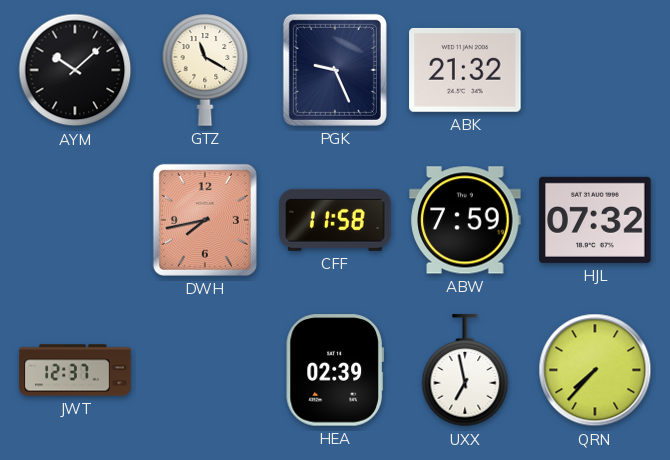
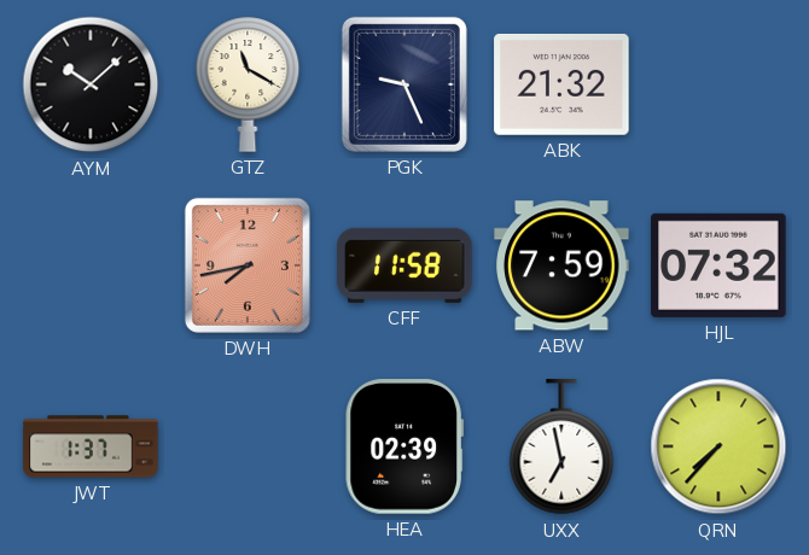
JWT: 12:37 -> 1:37 (91, 446)
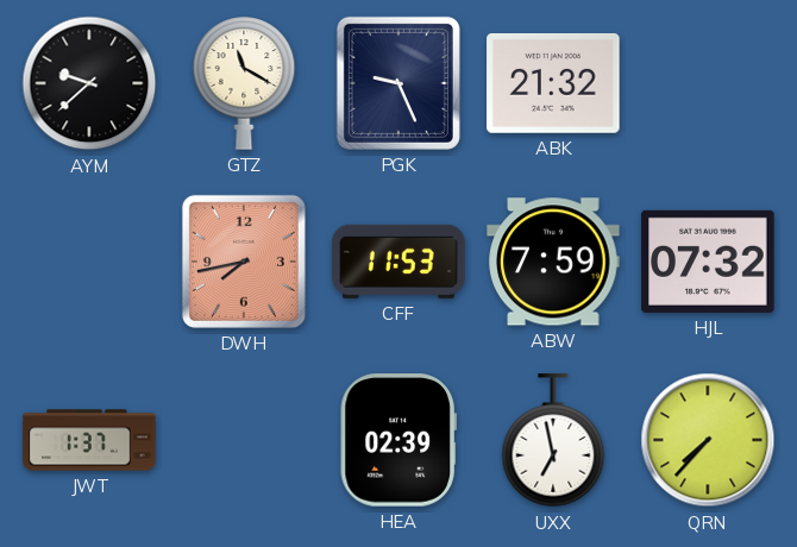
AYM: 10:08 -> 9:38 (89, 83)
CFF: 11:58 -> 11:53 (398, 262)
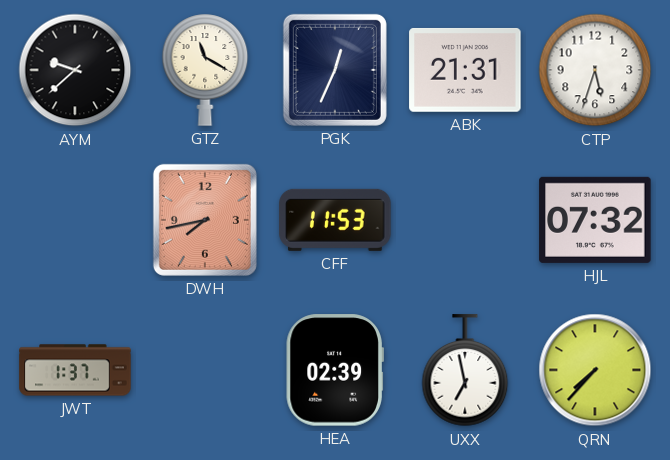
PGK: 9:26 -> 12:34 (335, 70)
ABK: 21:32 -> 21:31 (465, 70)
CTP: none -> 5:33 (595, 70)
ABW: 7:59 -> none (553, 262)
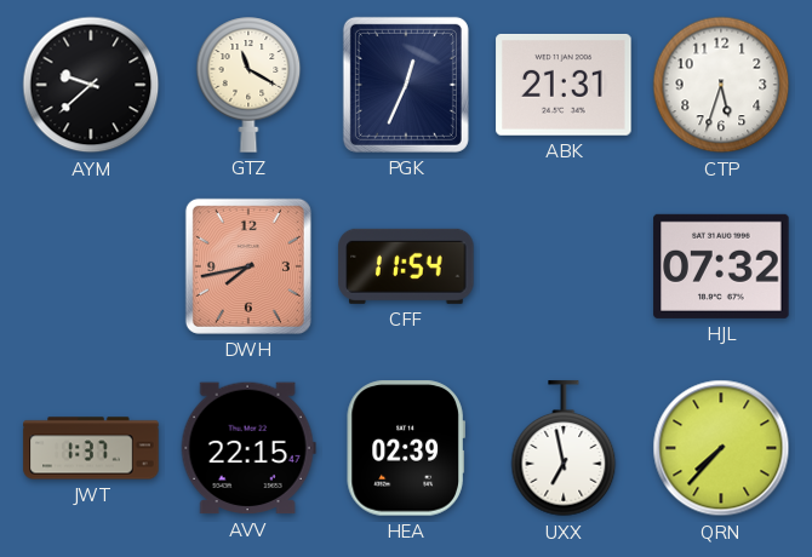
CFF: 11:53 -> 11:54 (406, 266)
AVV: none -> 22:15 (248, 448)
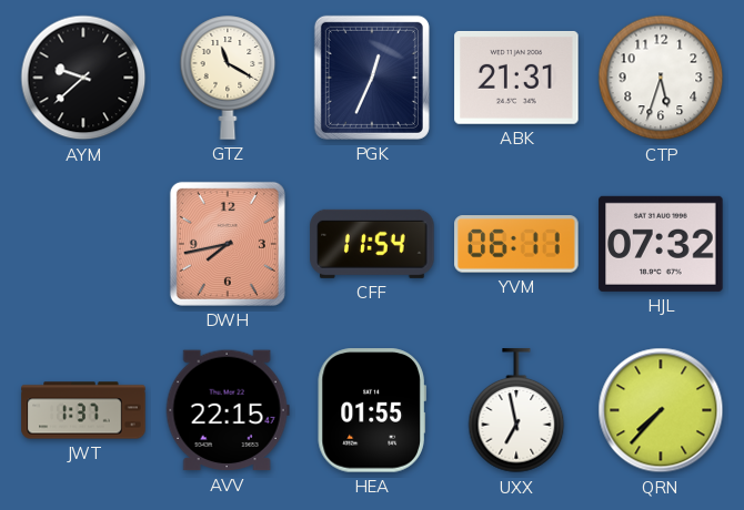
YVM: none -> 06:11 (516, 244)
HEA: 02:39 -> 01:55 (372, 410)
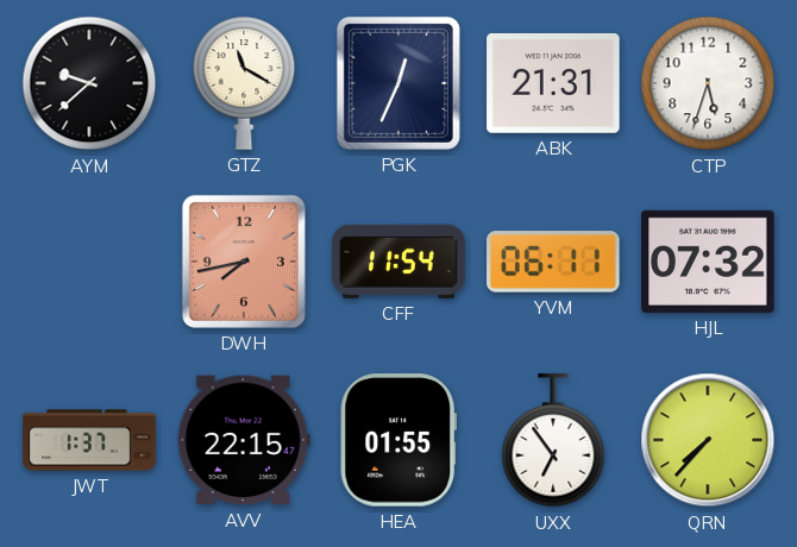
UXX: 6:58 -> 6:54 (553, 441)
